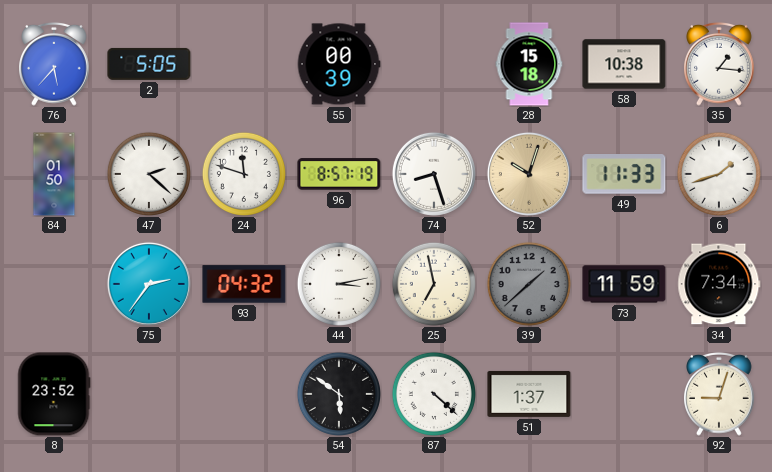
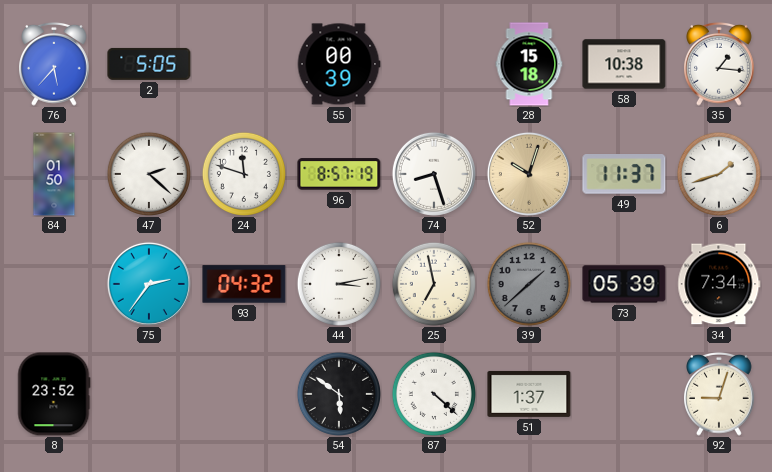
49: 11:33 -> 11:37 (624, 174)
73: 11:59 -> 05:39 (624, 284)
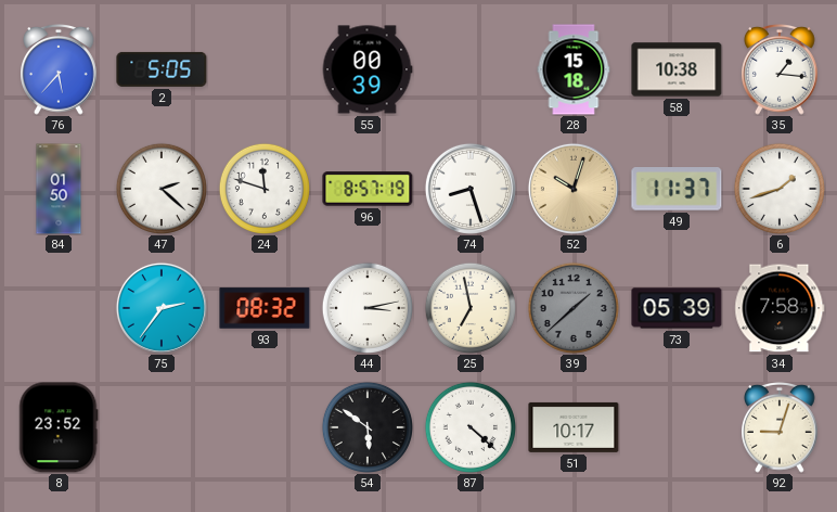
93: 04:32 -> 08:32 (265, 308)
34: 7:34 -> 7:58 (780, 308)
51: 1:37 -> 10:17 (574, 427)
